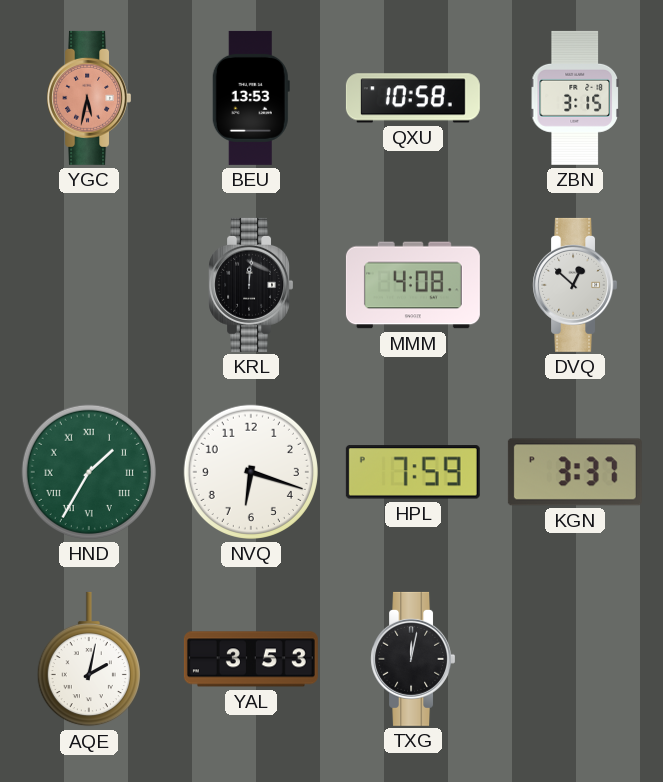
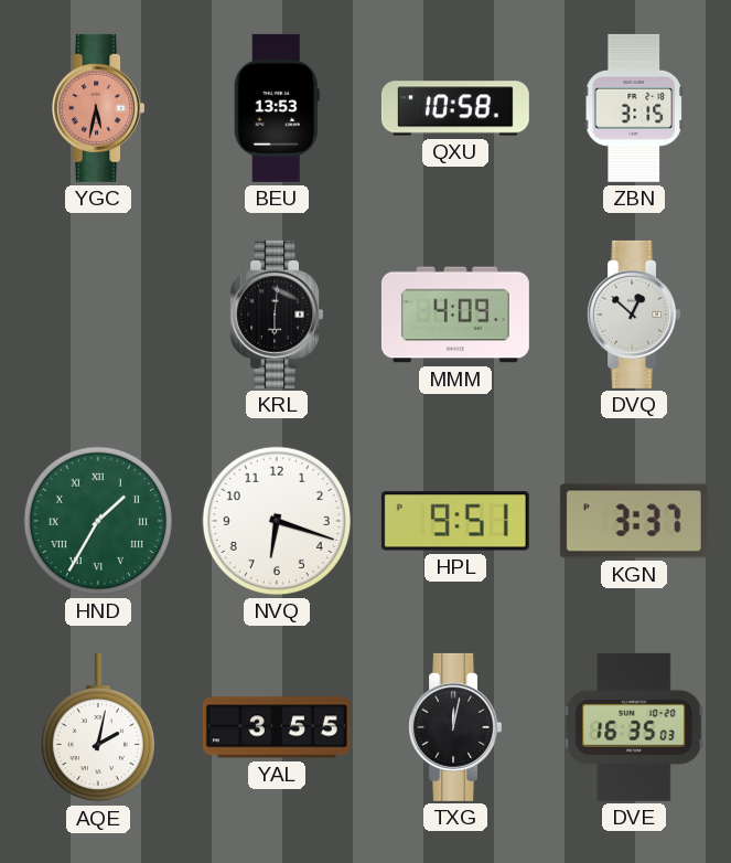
KRL: 12:01 -> 6:01 (276, 315)
MMM: 4:08 -> 4:09 (455, 315)
HPL: 7:59 -> 9:51 (455, 521)
YAL: 3:53 -> 3:55 (277, 727)
DVE: none -> 16:35 (634, 727)
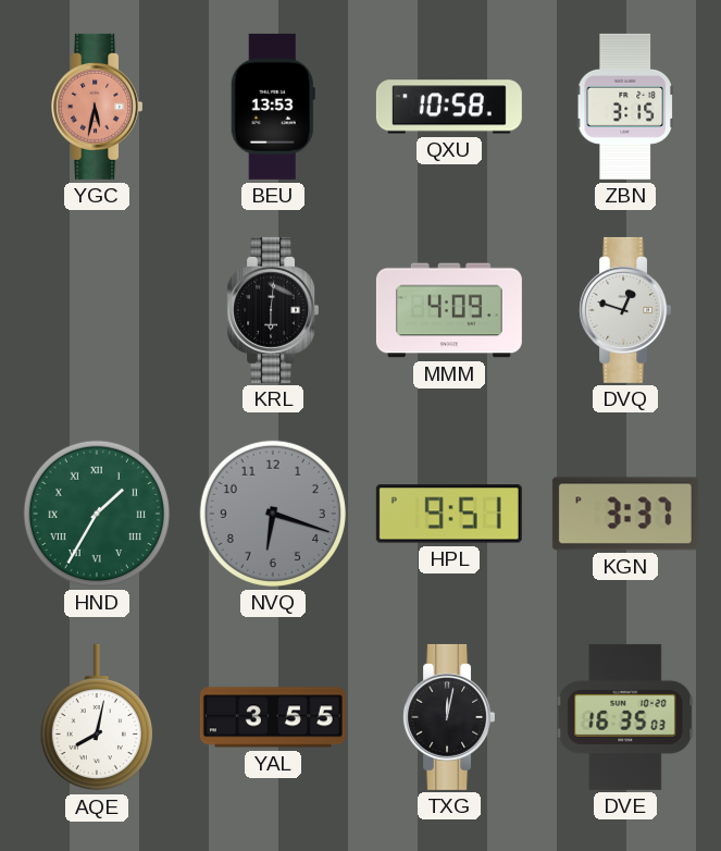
DVQ: 12:52 -> 12:48 (624, 310)
NVQ dial: white -> grey (273, 514)
AQE: 2:02 -> 8:02 (97, 717)
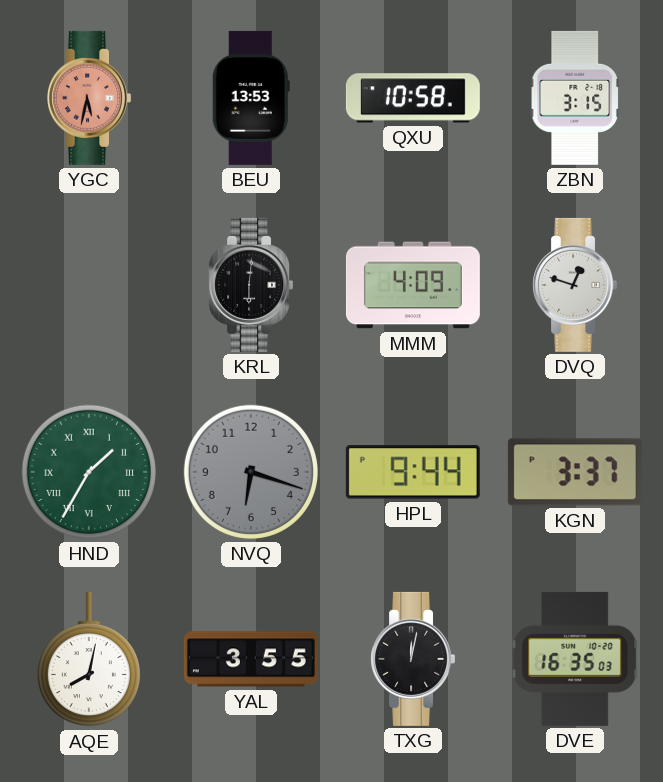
HPL: 9:51 -> 9:44 (413, 472)
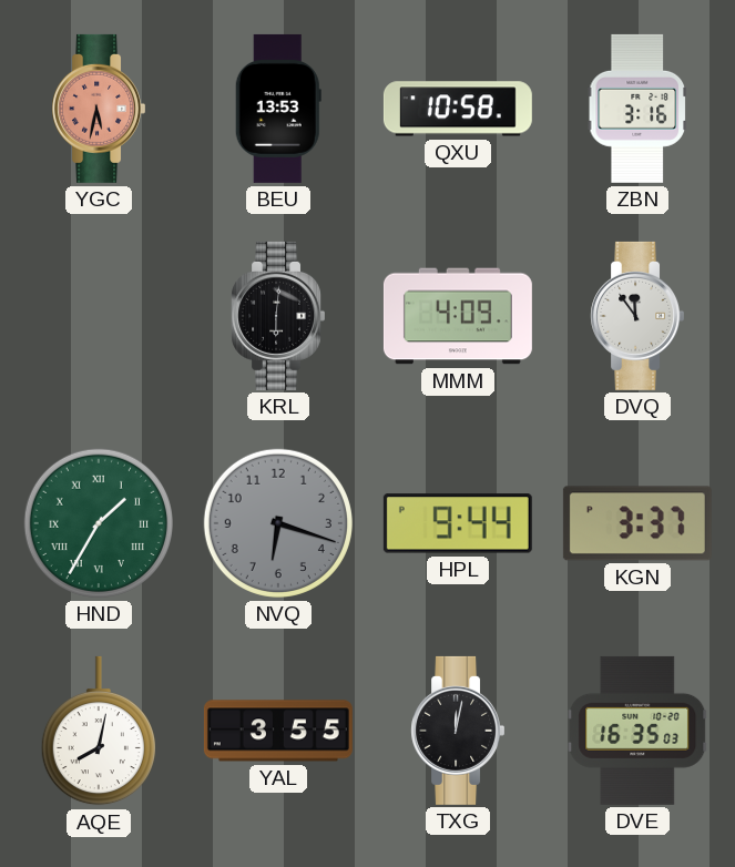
ZBN: 3:15 -> 3:16 (636, 109)
DVQ: 12:48 -> 11:54 (636, 316)
